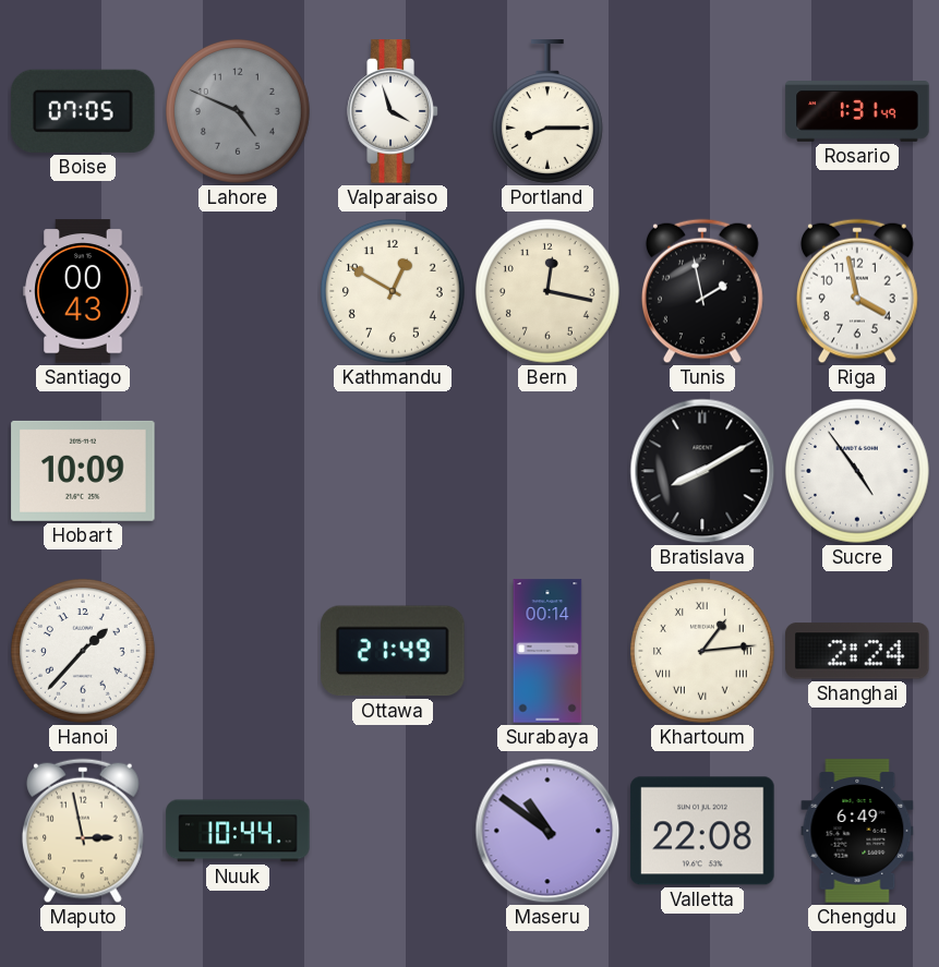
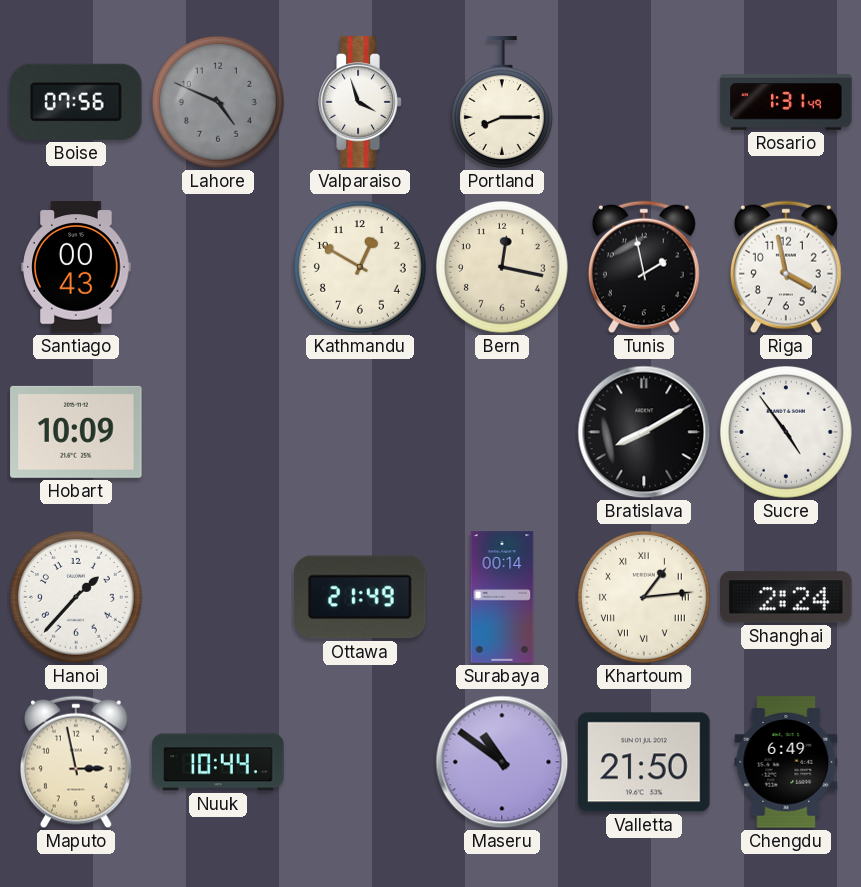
Boise: 07:05 -> 07:56 (77, 102)
Valletta: 22:08 -> 21:50 (644, 762)
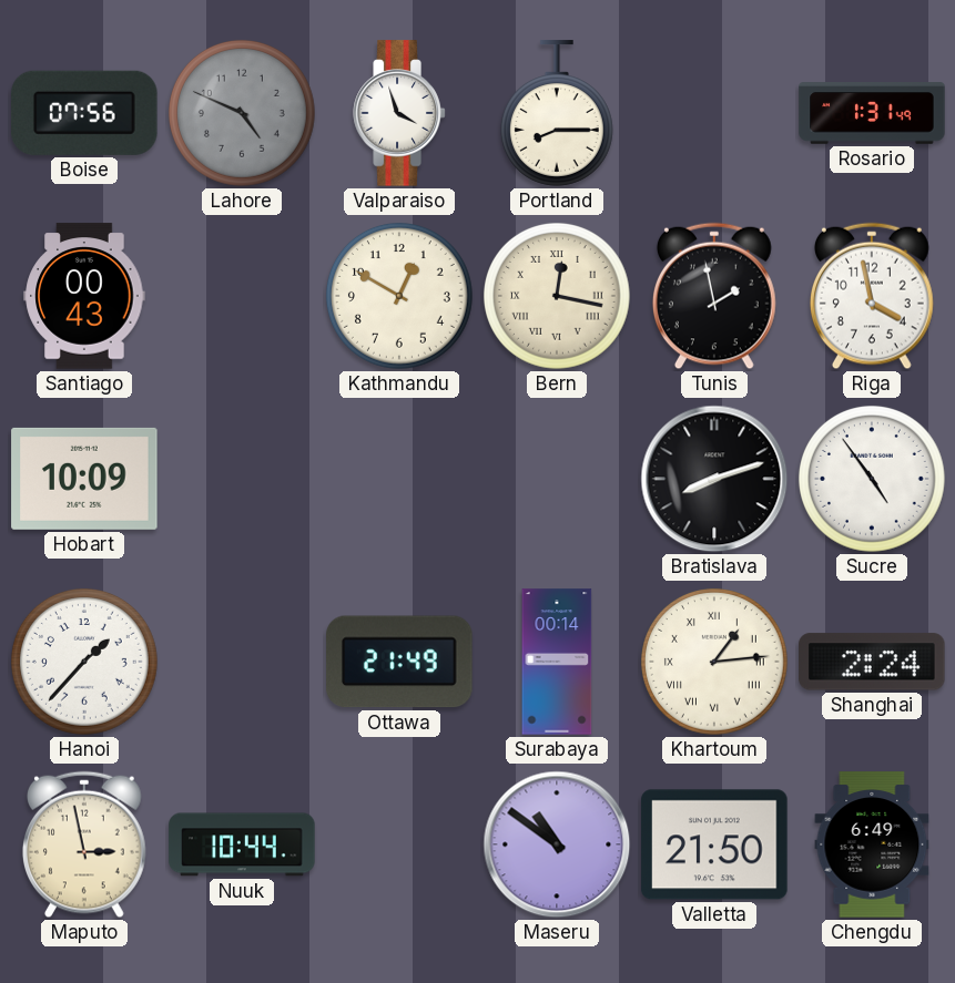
Bern numerals: Arabic -> Roman (557, 296)
Bratislava: 8:10 -> 8:12 (714, 479)
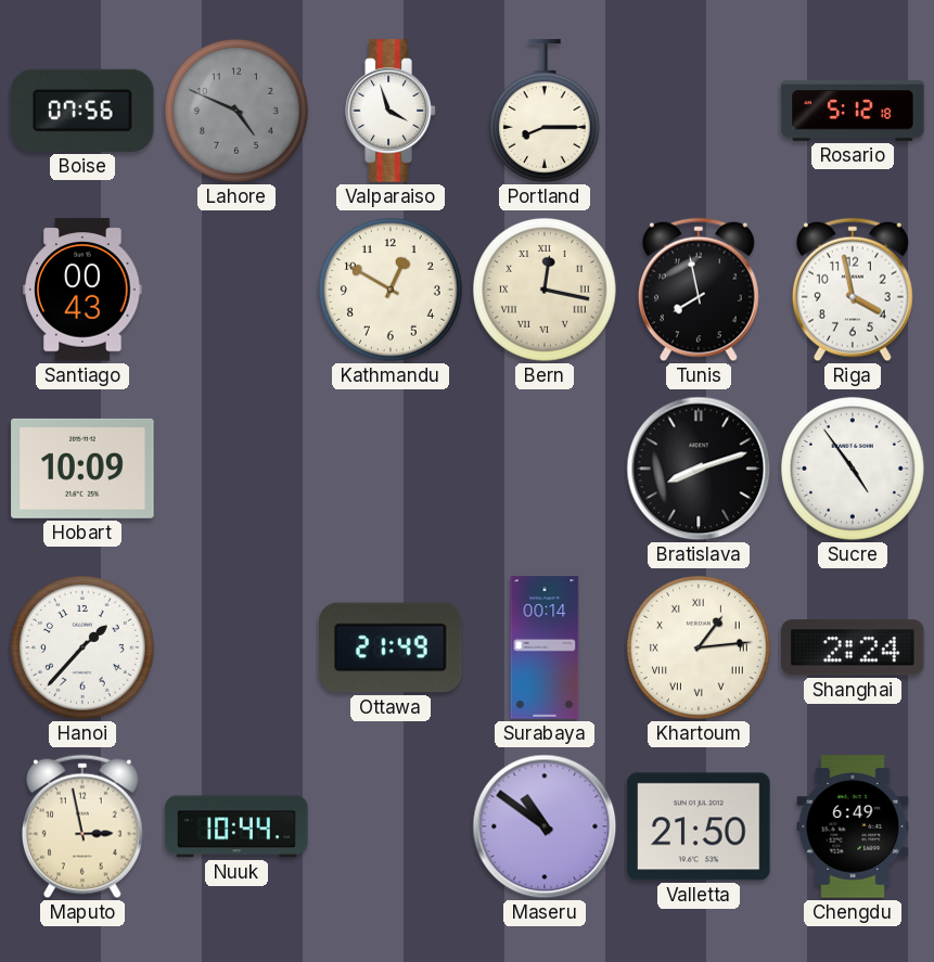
Rosario: 1:31 -> 5:12 (853, 111)
Tunis: 1:58 -> 7:58 (699, 290)
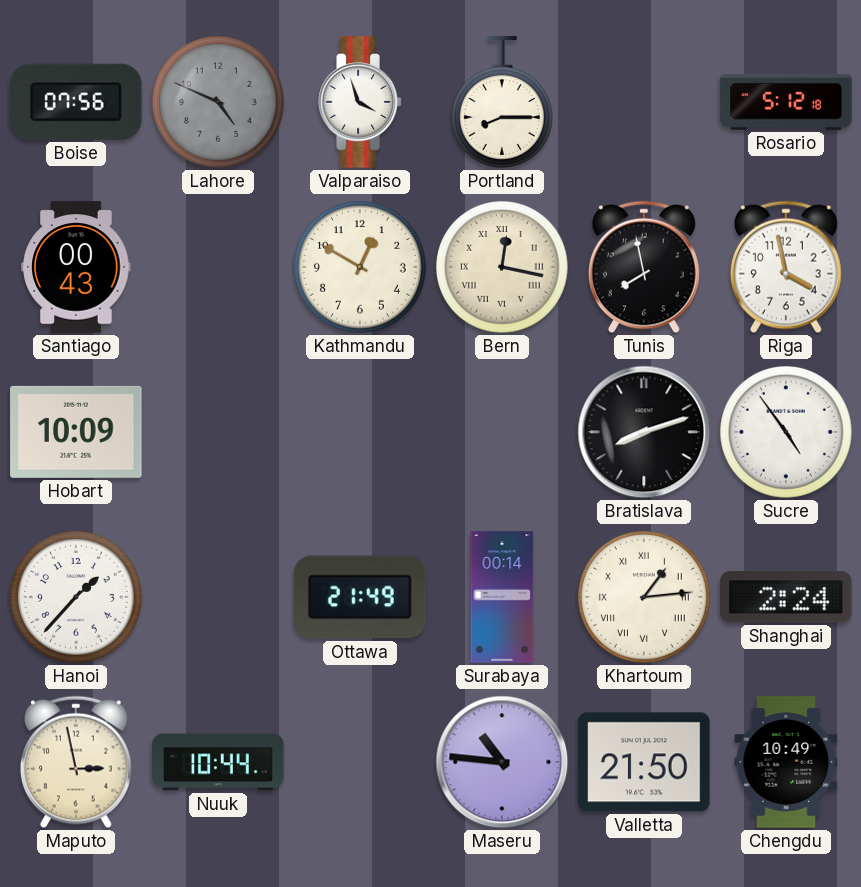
Maseru: 10:51 -> 10:46 (502, 762)
Chengdu: 6:49 -> 10:49 (786, 762)
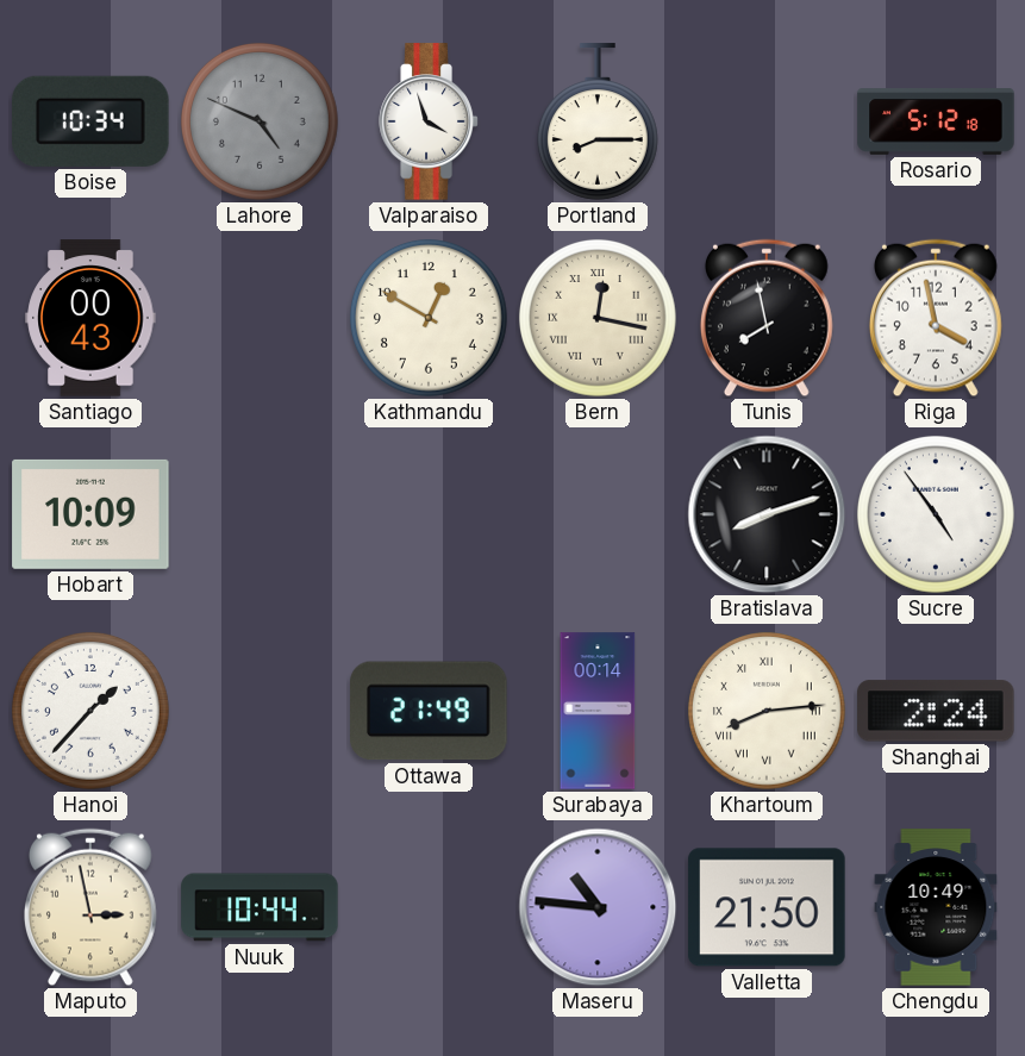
Boise: 07:56 -> 10:34 (92, 121)
Khartoum: 1:14 -> 8:14 (767, 711)
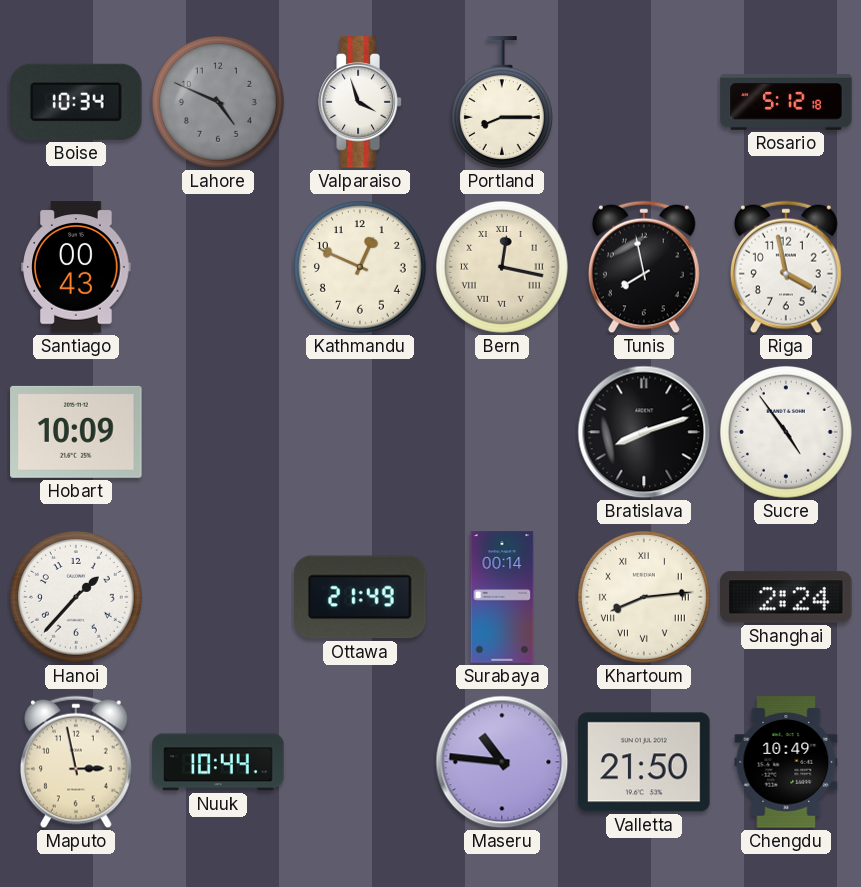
Kathmandu: 12:50 -> 12:49 (360, 267)
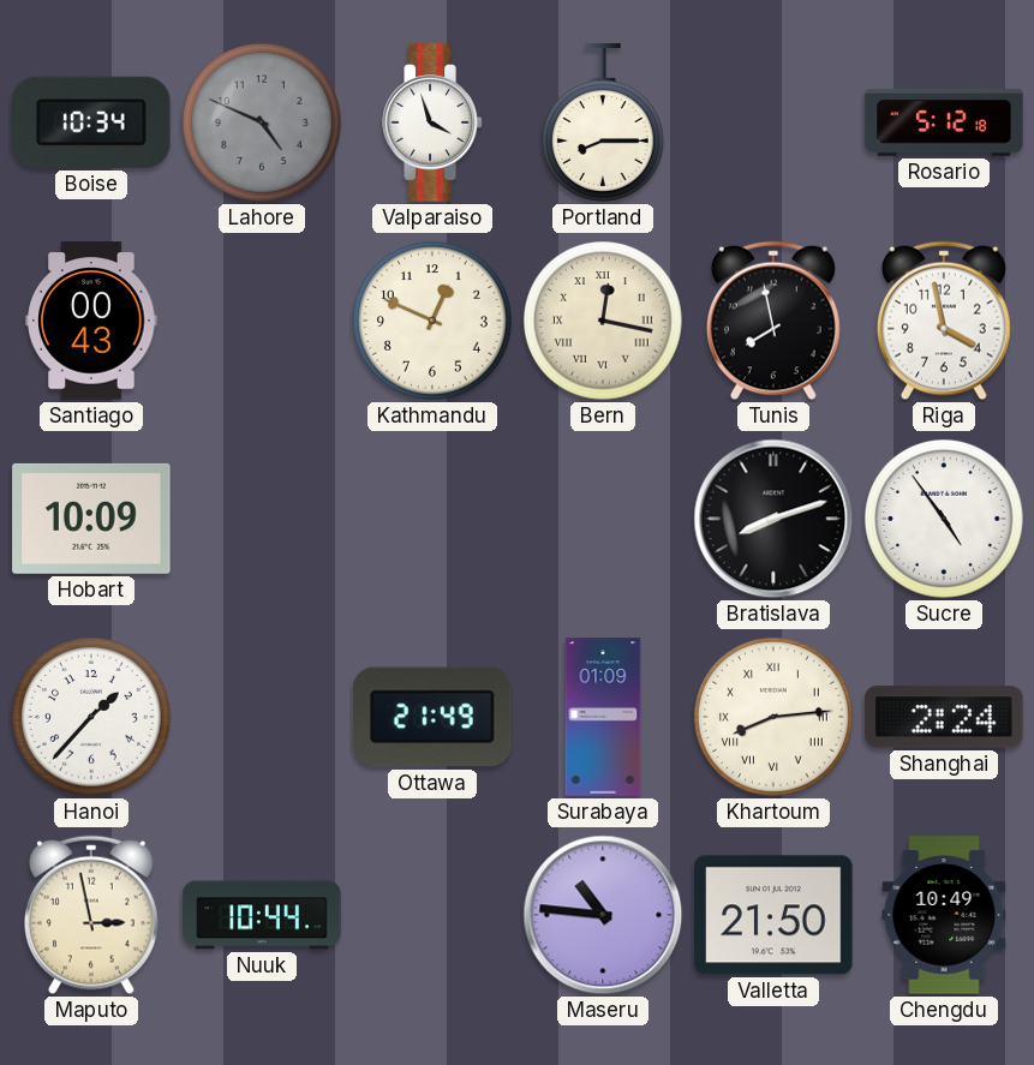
Surabaya: 00:14 -> 01:09 (603, 717)
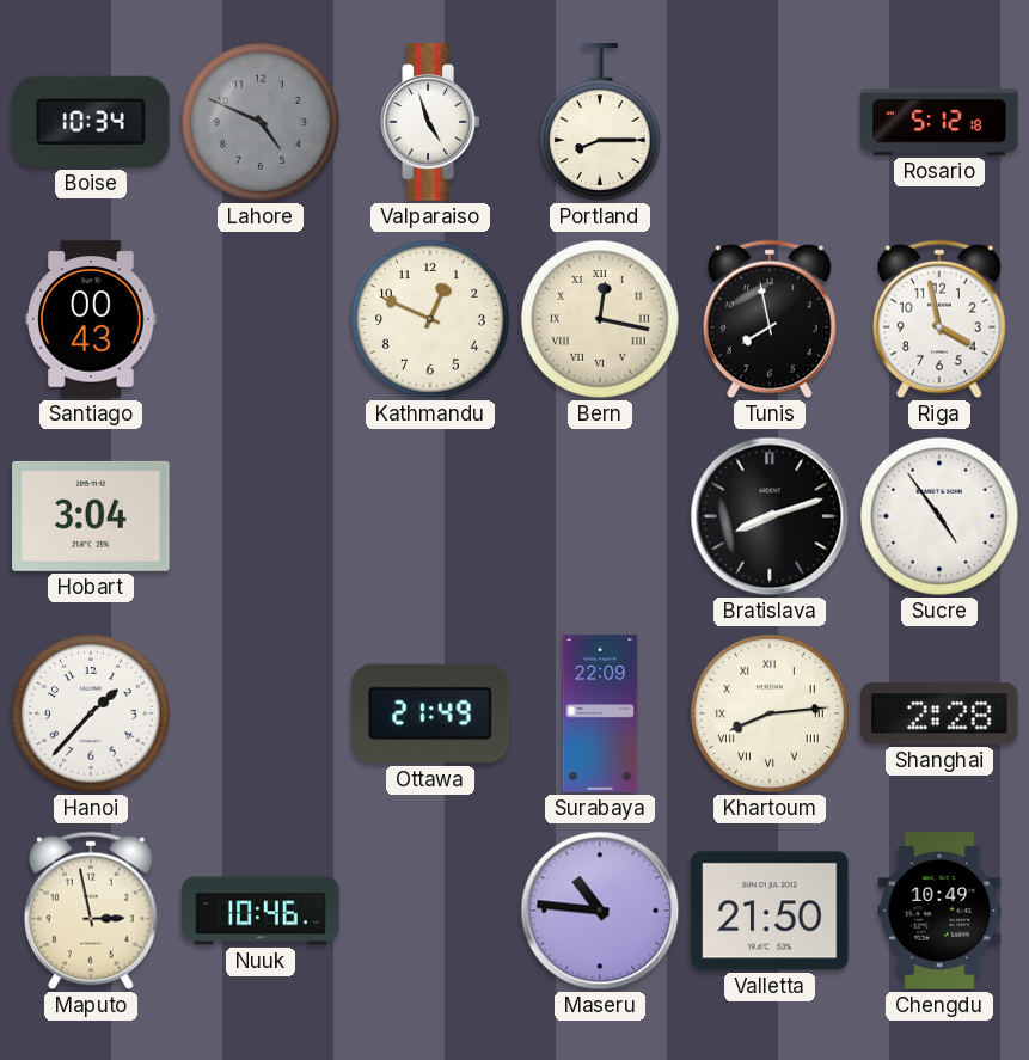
Valparaiso: 3:57 -> 4:57 (430, 122)
Hobart: 10:09 -> 3:04 (91, 516)
Surabaya: 01:09 -> 22:09 (600, 713)
Shanghai: 2:24 -> 2:28 (939, 713)
Nuuk: 10:44 -> 10:46 (261, 911)
